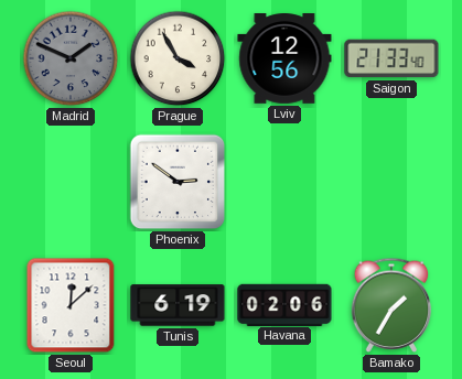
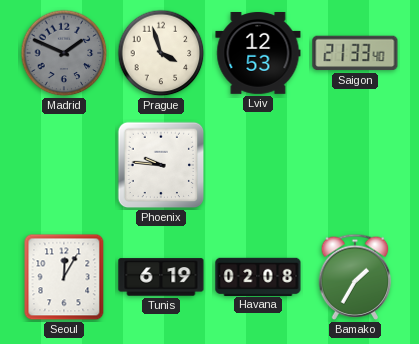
Prague: 3:55 -> 3:57 (161, 53)
Lviv: 12:56 -> 12:53 (258, 54)
Phoenix: 2:51 -> 9:46 (161, 165)
Seoul: 12:08 -> 12:05 (64, 277)
Havana: 02:06 -> 02:08 (258, 276)
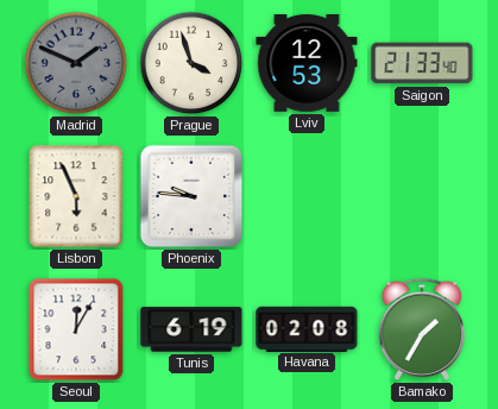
Lisbon: none -> 5:56 (76, 196)
